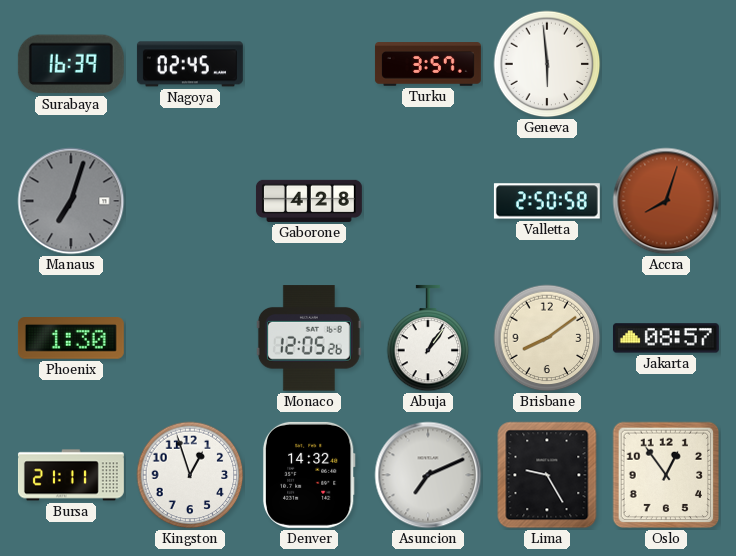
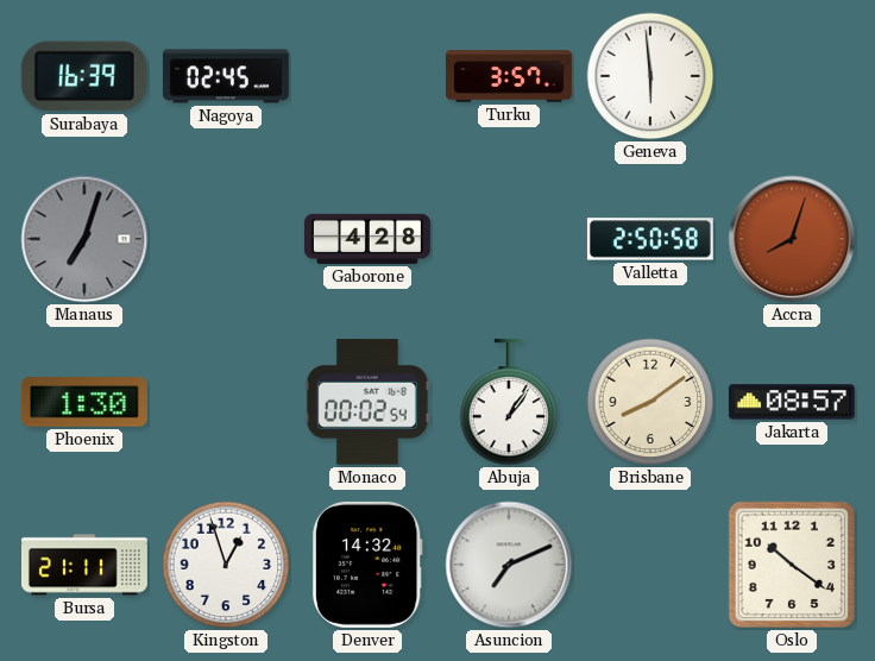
Monaco: 12:05 -> 00:02 (367, 402)
Lima: 9:25 -> none (547, 475)
Oslo: 12:54 -> 10:21 (792, 565)
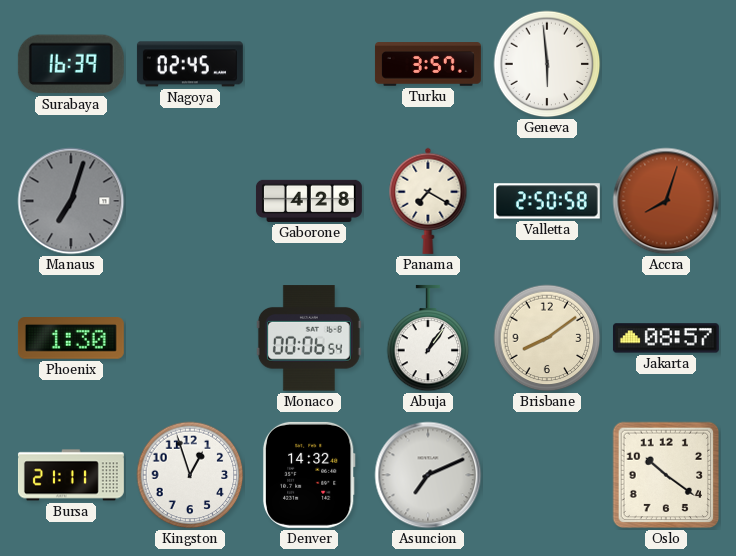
Panama: none -> 7:20 (428, 201)
Monaco: 00:02 -> 00:06 (309, 338)
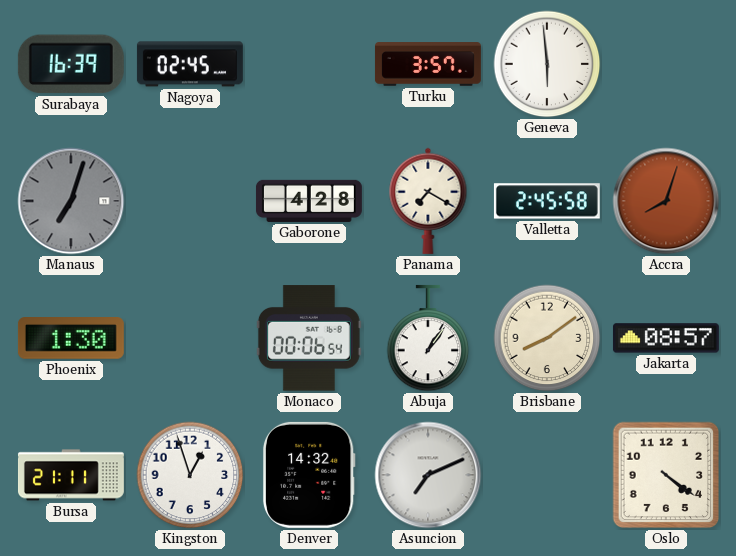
Valletta: 2:50 -> 2:45 (547, 201)
Oslo: 10:21 -> 4:21 (666, 475)
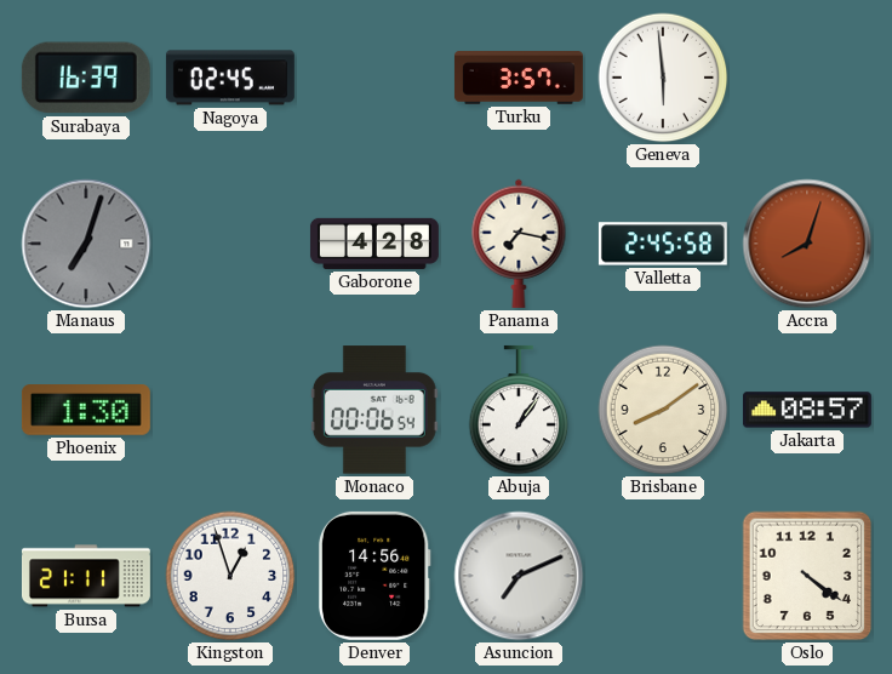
Panama: 7:20 -> 7:17 (519, 244)
Denver: 14:32 -> 14:56 (374, 576)
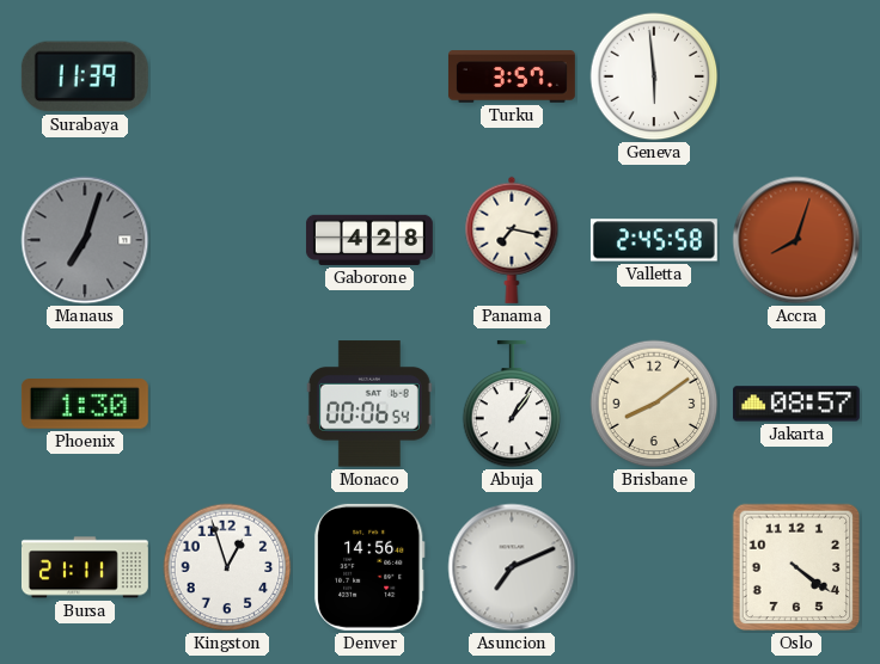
Surabaya: 16:39 -> 11:39 (85, 76)
Nagoya: 02:45 -> none (230, 78)
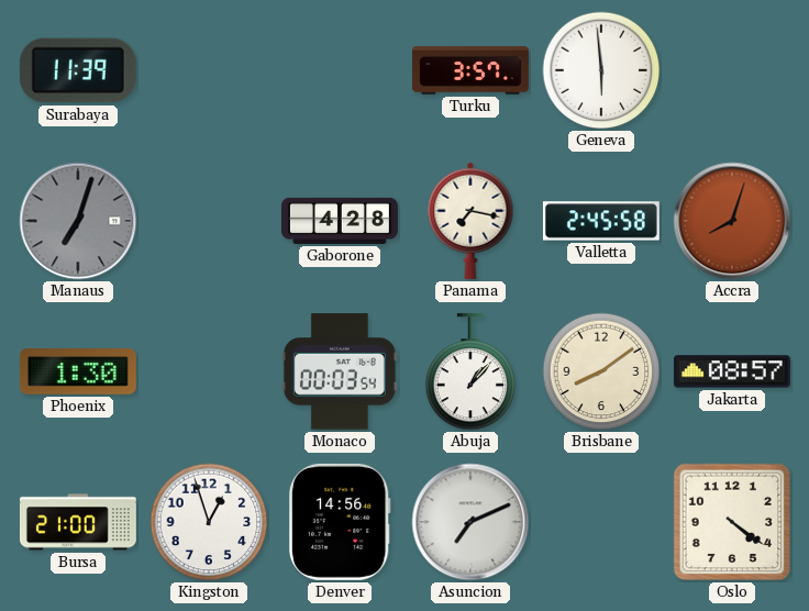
Monaco: 00:06 -> 00:03 (340, 371)
Abuja: 1:06 -> 1:07 (470, 371)
Bursa: 21:11 -> 21:00 (78, 522)
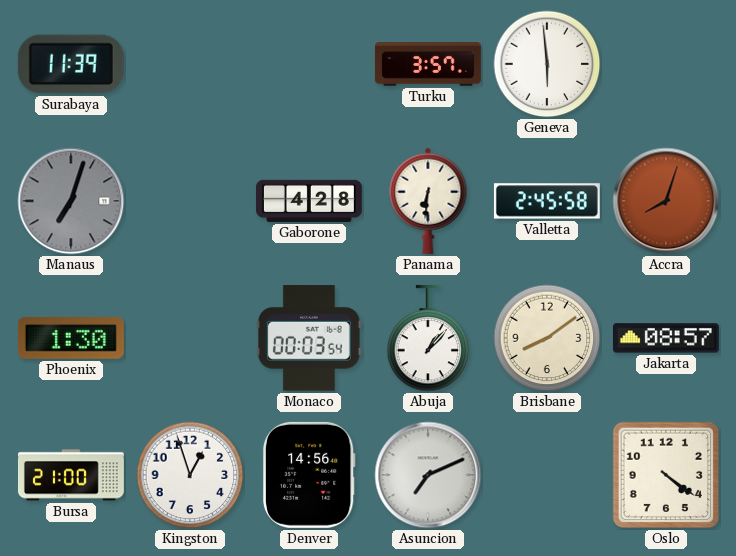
Panama: 7:17 -> 6:31 (428, 201)
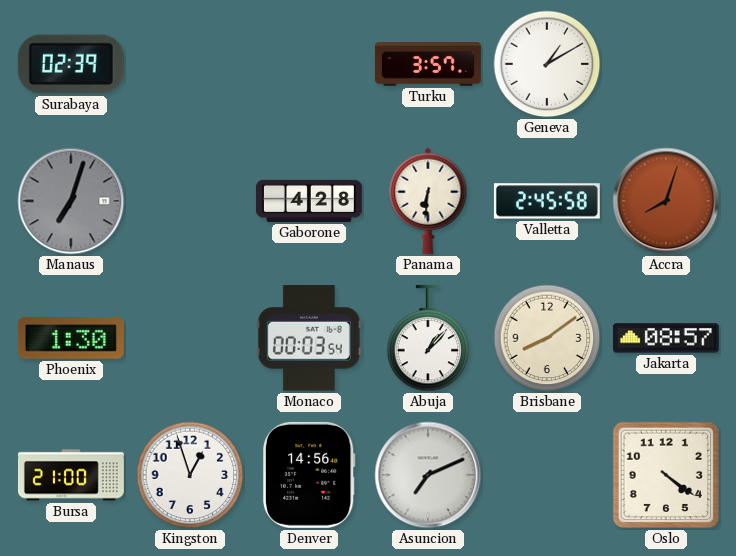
Surabaya: 11:39 -> 02:39 (71, 64)
Geneva: 5:59 -> 1:10 (547, 64)
